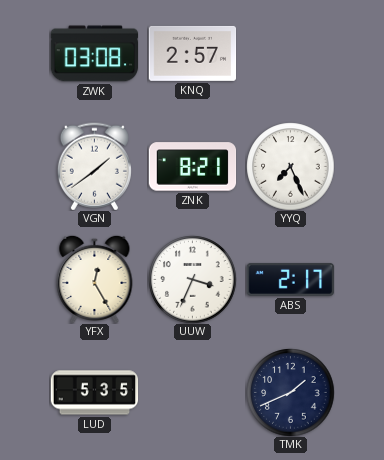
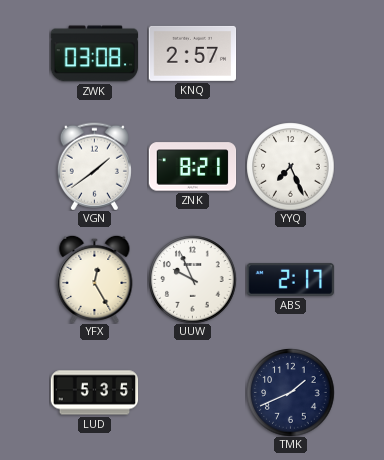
UUW: 3:34 -> 9:56 (192, 279)
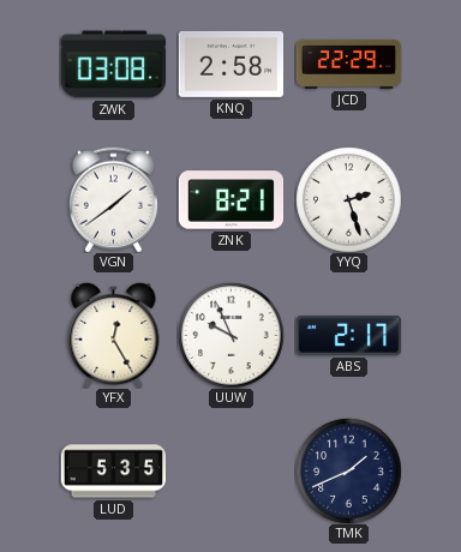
KNQ: 2:57 -> 2:58 (230, 64)
JCD: none -> 22:29 (348, 64)
YYQ: 7:26 -> 2:27 (348, 199)
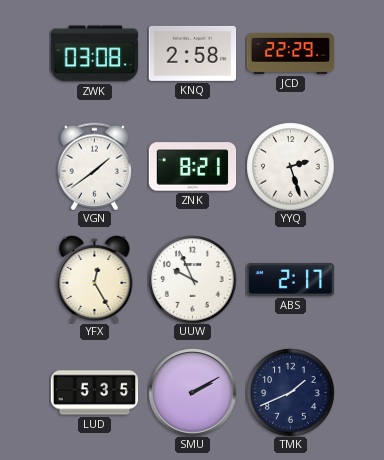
SMU: none -> 2:10 (192, 392)
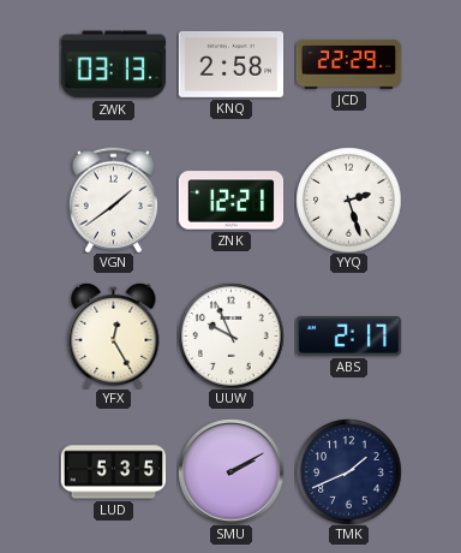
ZWK: 03:08 -> 03:13 (113, 65)
ZNK: 8:21 -> 12:21 (230, 201)
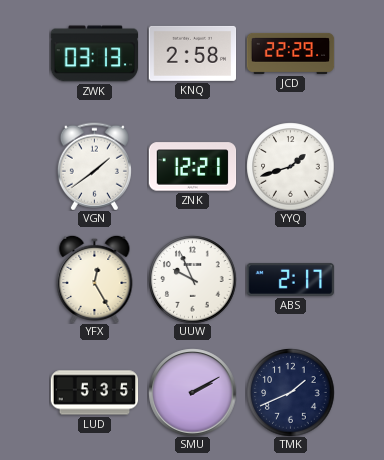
YYQ: 2:27 -> 1:42 (290, 166)
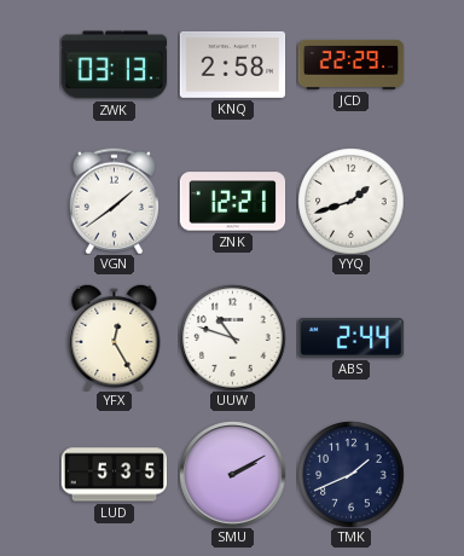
UUW: 9:56 -> 10:48 (232, 337)
ABS: 2:17 -> 2:44 (350, 337)
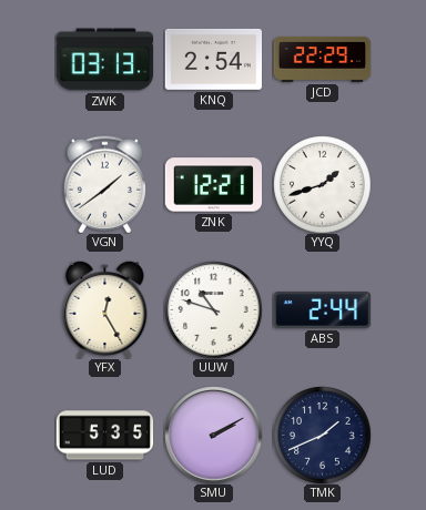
KNQ: 2:58 -> 2:54 (213, 59)
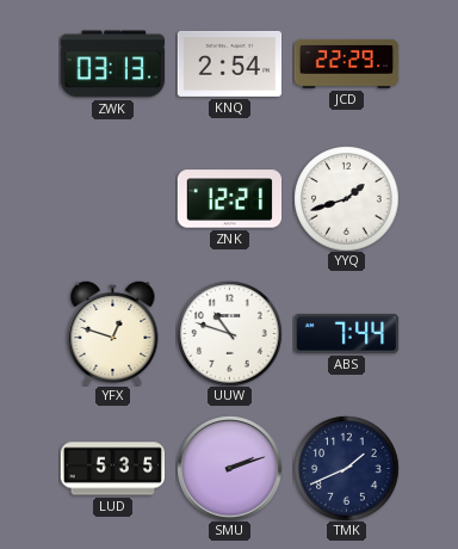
VGN: 1:39 -> none (104, 184)
YFX: 12:25 -> 12:48 (113, 333)
ABS: 2:44 -> 7:44 (346, 333)
SMU: 2:10 -> 2:12 (229, 468)
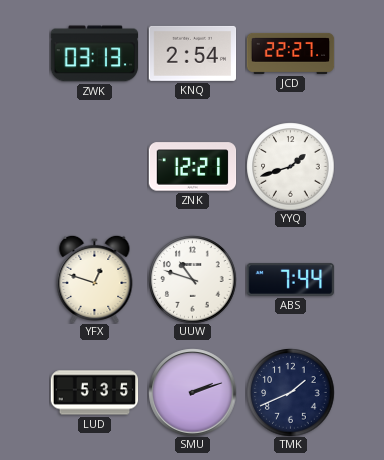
JCD: 22:29 -> 22:27 (290, 53)
